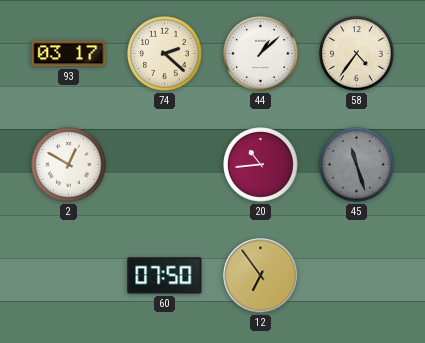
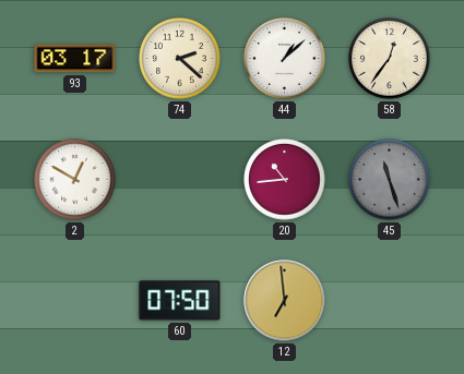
58: 4:36 -> 12:36 (390, 59)
12: 6:54 -> 6:59 (285, 301)
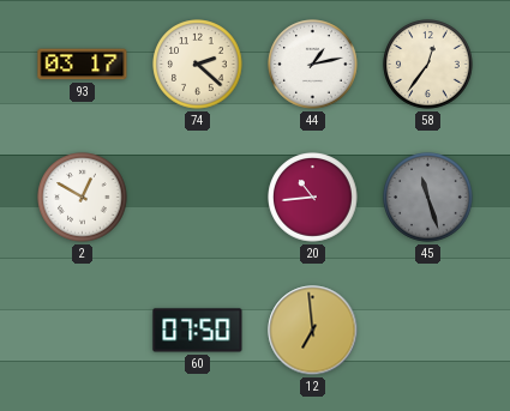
44: 1:08 -> 1:13 (313, 65)
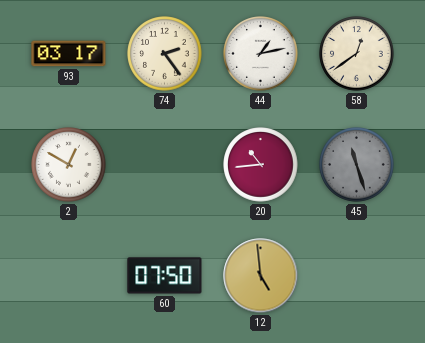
74: 2:22 -> 2:24 (165, 54)
58: 12:36 -> 12:39 (357, 54)
12: 6:59 -> 4:59 (261, 276)
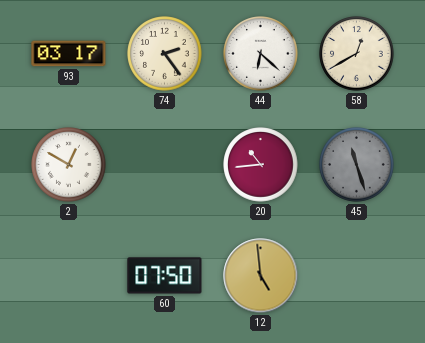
44: 1:13 -> 6:22 (261, 54)
58: 12:39 -> 12:40 (357, 54)
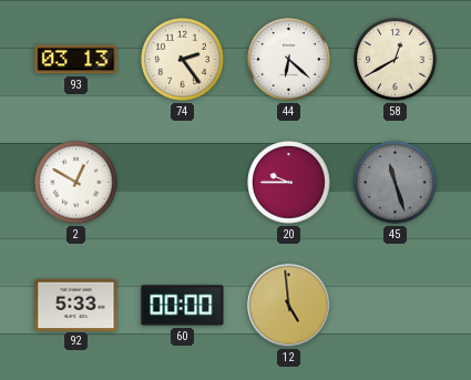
93: 03:17 -> 03:13 (76, 60)
20: 10:44 -> 9:45 (289, 183)
92: none -> 5:33 (76, 305)
60: 07:50 -> 00:00 (183, 306)
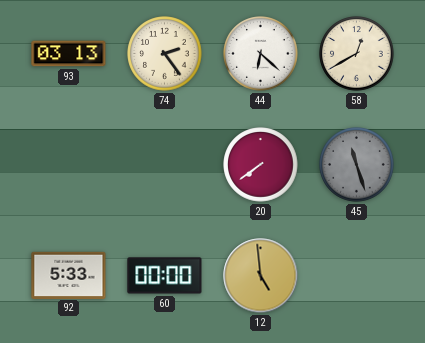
2: 12:50 -> none (76, 183)
20: 9:45 -> 7:39 (261, 165)
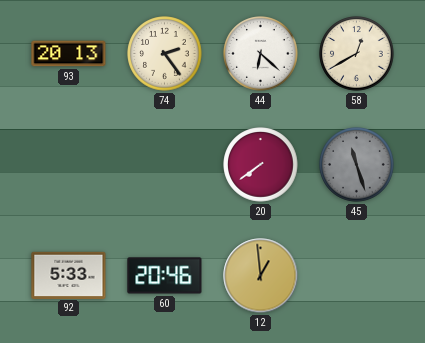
93: 03:13 -> 20:13 (69, 54)
60: 00:00 -> 20:46 (165, 276)
12: 4:59 -> 12:59 (261, 276)
